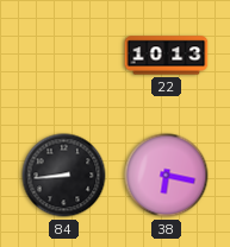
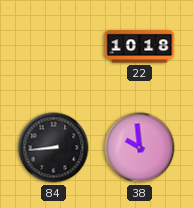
22: 10:13 -> 10:18 (140, 47)
38: 6:17 -> 9:59 (140, 148)
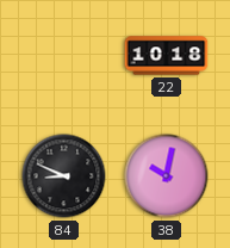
84: 8:44 -> 8:49 (64, 176)
38: 9:59 -> 10:02 (167, 176)
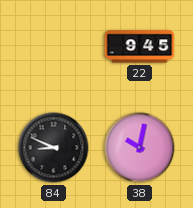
22: 10:18 -> 9:45 (140, 47)
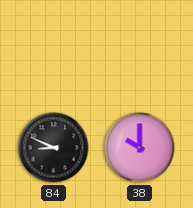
22: 9:45 -> none (140, 47)
38: 10:02 -> 10:00 (140, 148)
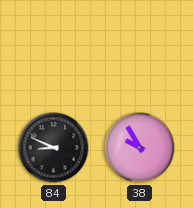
38: 10:00 -> 9:55 (140, 148)
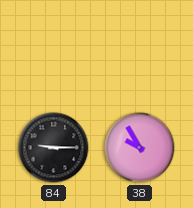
84: 8:49 -> 9:15 (54, 148)
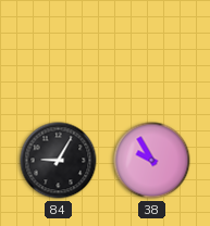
84: 9:15 -> 9:05 (59, 161)
